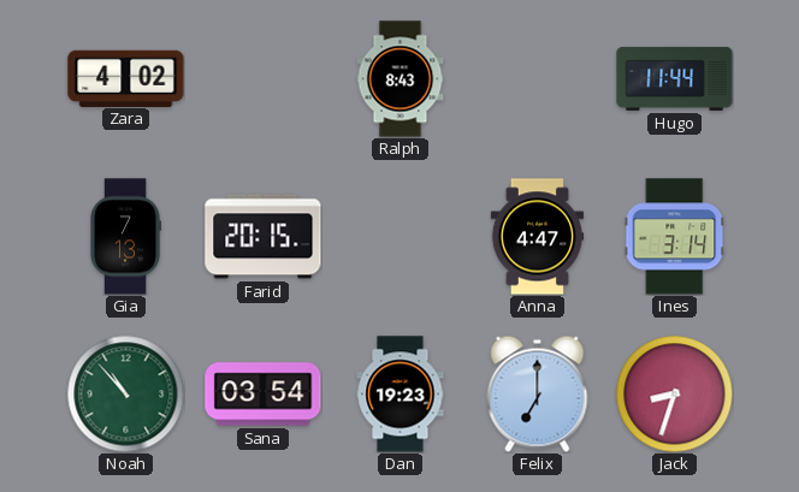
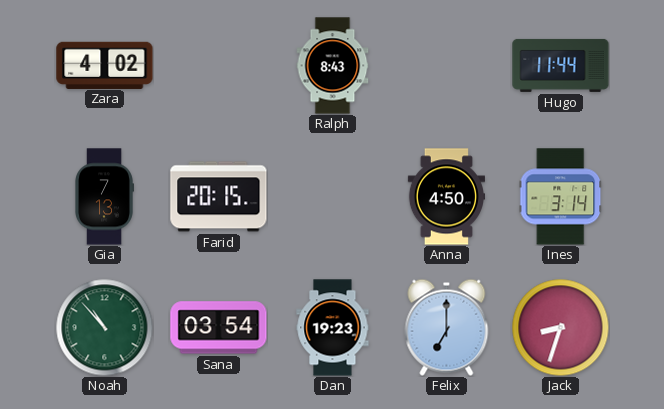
Anna: 4:47 -> 4:50 (446, 197)
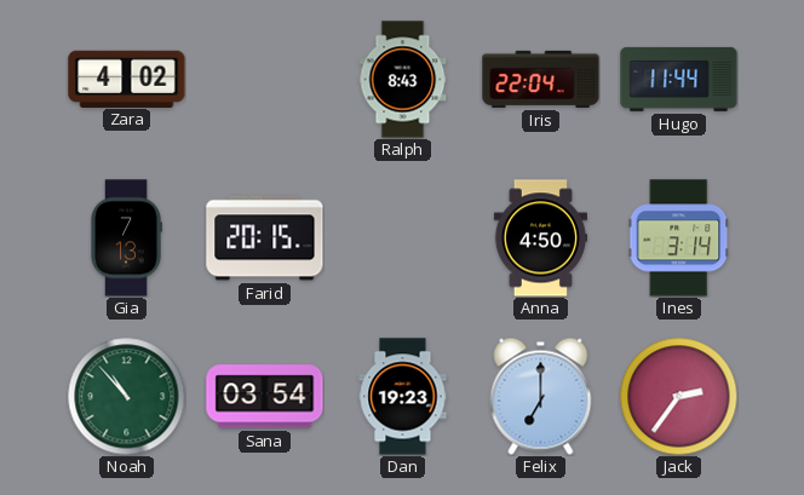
Iris: none -> 22:04 (541, 79)
Jack: 8:33 -> 2:36 (678, 396)
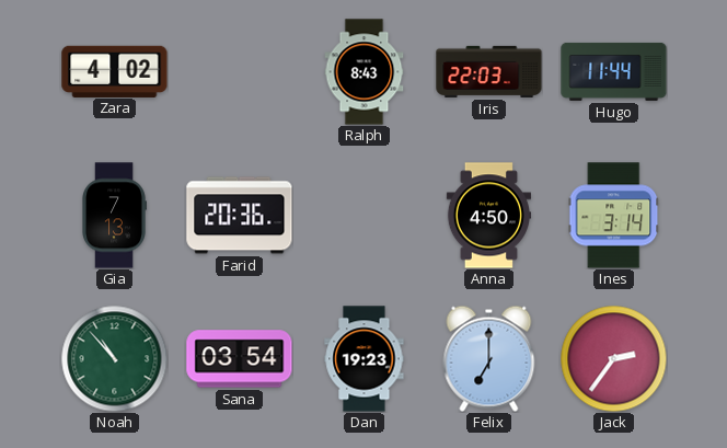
Iris: 22:04 -> 22:03 (489, 71)
Farid: 20:15 -> 20:36 (240, 216)
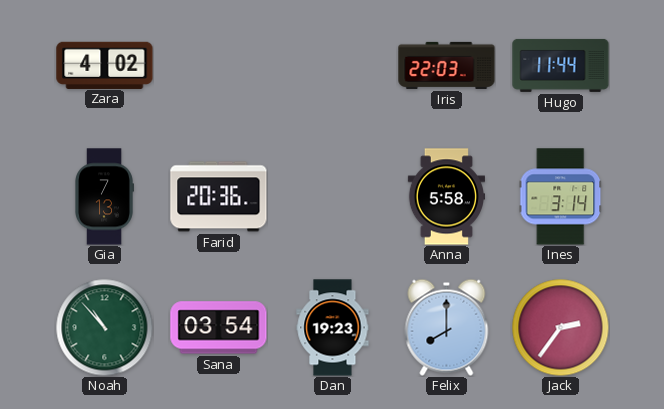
Ralph: 8:43 -> none (365, 72)
Anna: 4:50 -> 5:58 (446, 197)
Felix: 7:00 -> 8:00 (447, 327)
